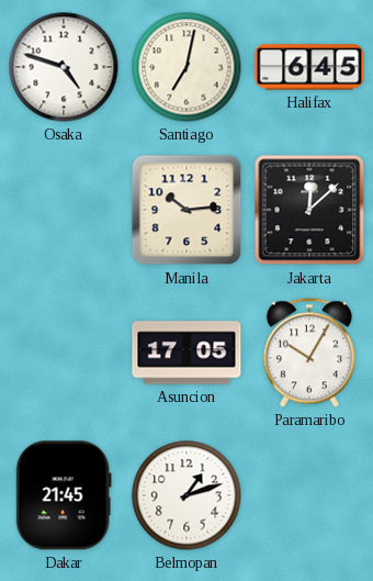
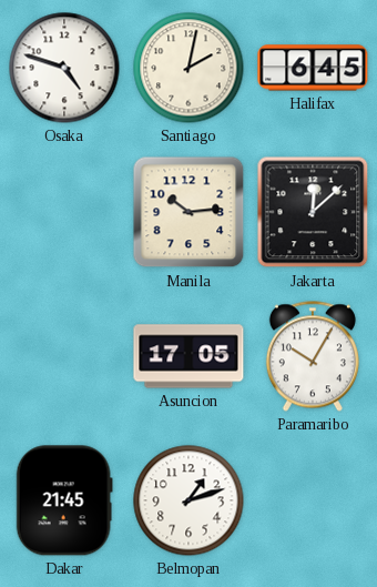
Santiago: 7:02 -> 2:02 (188, 68)
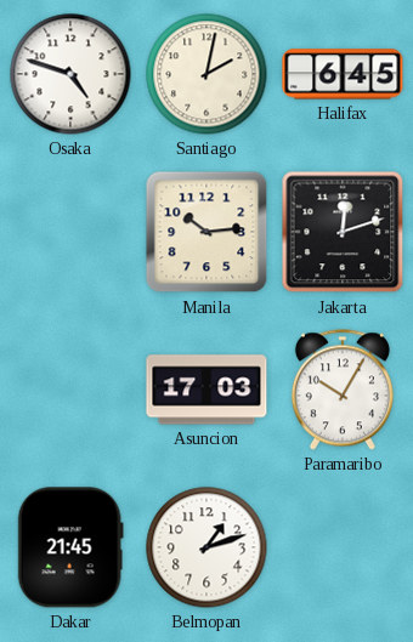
Jakarta: 12:08 -> 12:12 (343, 232)
Asuncion: 17:05 -> 17:03 (206, 390)
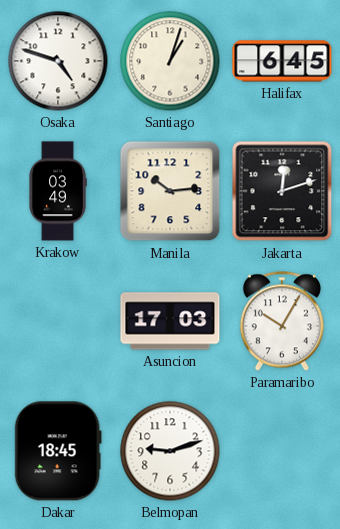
Santiago: 2:02 -> 1:03 (170, 61)
Krakow: none -> 03:49 (58, 191)
Dakar: 21:45 -> 18:45 (58, 451)
Belmopan: 1:12 -> 9:12 (170, 451)
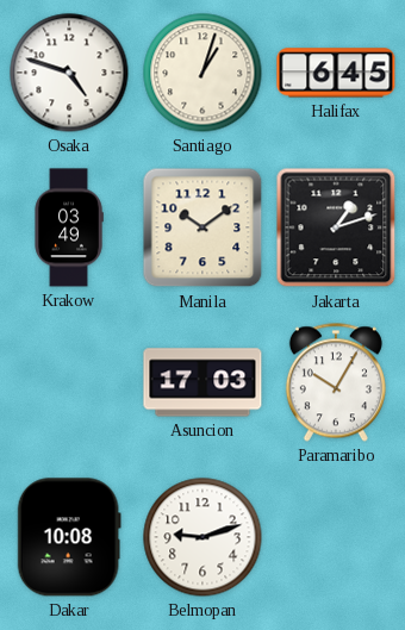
Manila: 10:14 -> 10:09 (202, 227)
Jakarta: 12:12 -> 1:12 (336, 227)
Dakar: 18:45 -> 10:08 (69, 537)
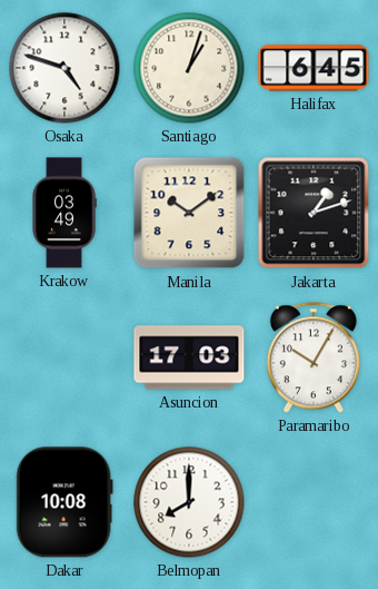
Belmopan: 9:12 -> 8:00 (189, 502)
